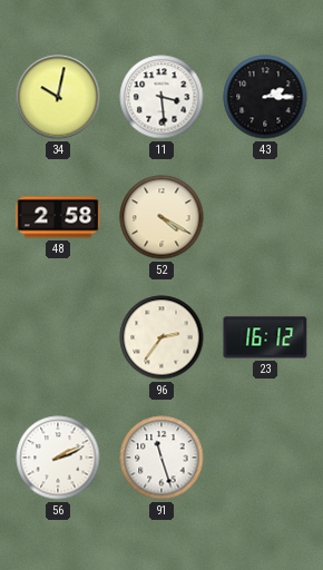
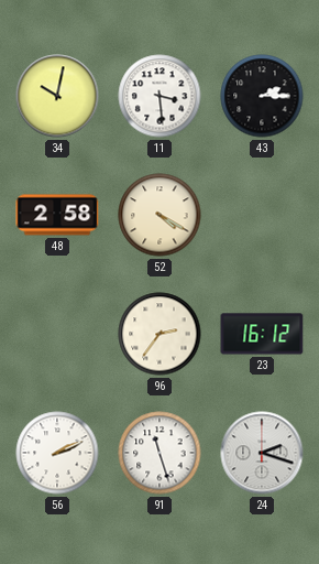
24: none -> 2:18 (262, 453)
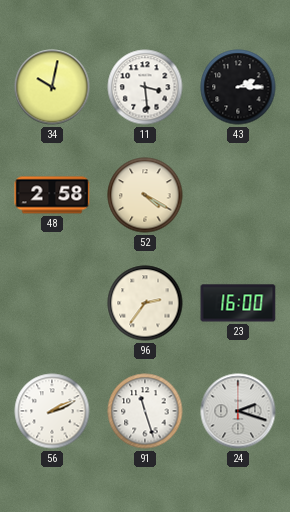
23: 16:12 -> 16:00 (238, 303)
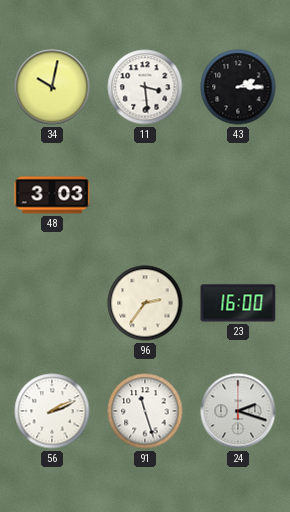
48: 2:58 -> 3:03 (52, 195)
52: 4:20 -> none (145, 195)
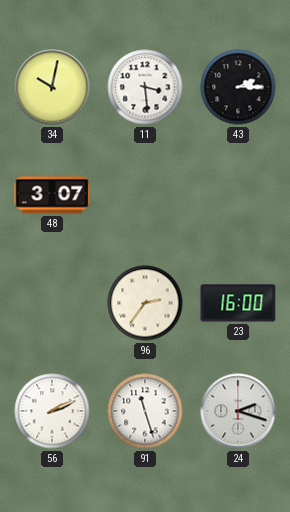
48: 3:03 -> 3:07 (52, 195)
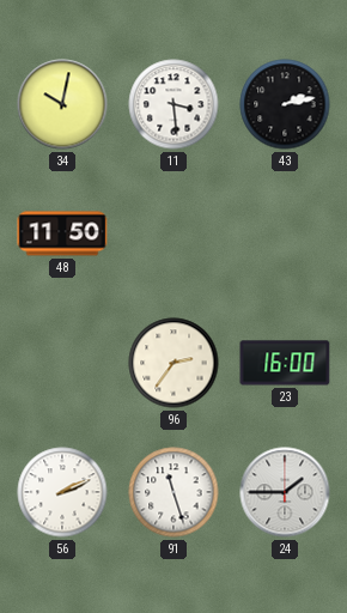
43: 2:15 -> 2:13 (285, 104)
48: 3:07 -> 11:50 (62, 233)
24: 2:18 -> 1:45 (285, 492)
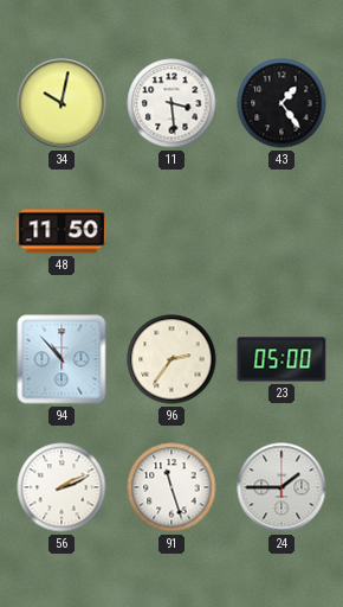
43: 2:13 -> 1:24 (281, 103)
94: none -> 10:53 (62, 359)
23: 16:00 -> 05:00 (281, 359)
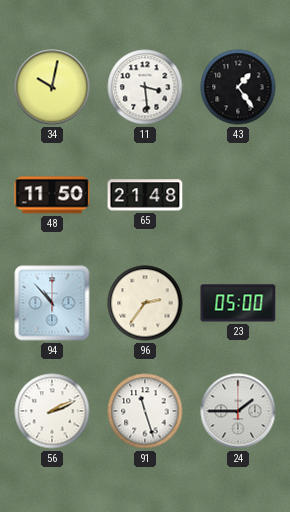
65: none -> 21:48 (145, 195)
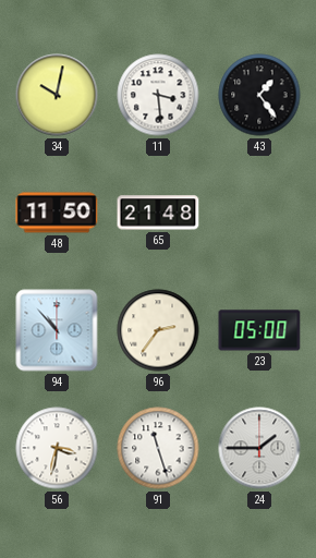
56: 2:11 -> 3:32 (57, 448)
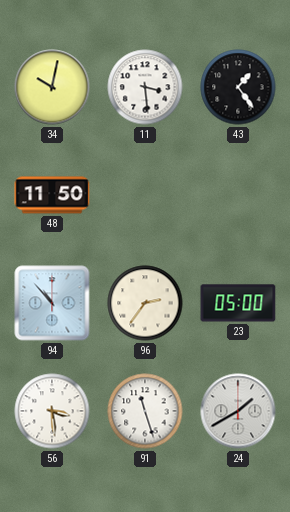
65: 21:48 -> none (158, 213)
56: 3:32 -> 3:29 (52, 411)
24: 1:45 -> 1:40 (238, 411)
